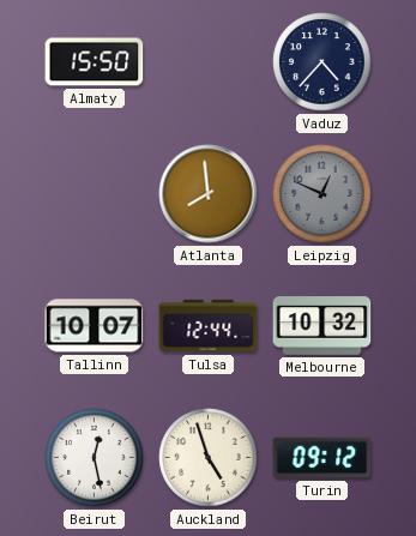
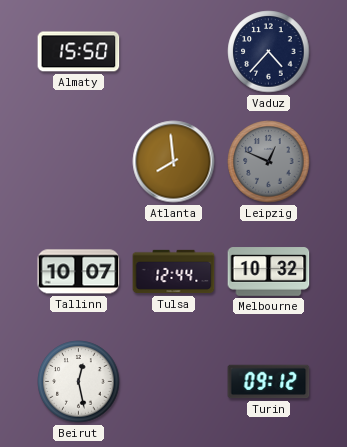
Auckland: 4:57 -> none (209, 458)
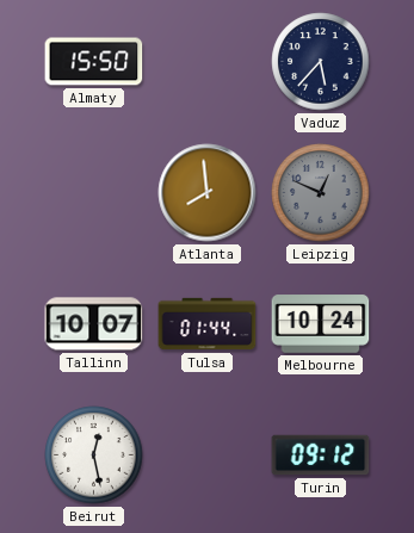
Vaduz: 4:37 -> 5:37 (321, 62)
Tulsa: 12:44 -> 01:44 (208, 324)
Melbourne: 10:32 -> 10:24 (321, 324)
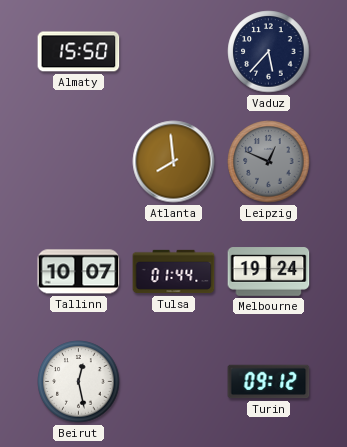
Melbourne: 10:24 -> 19:24 (269, 272)
